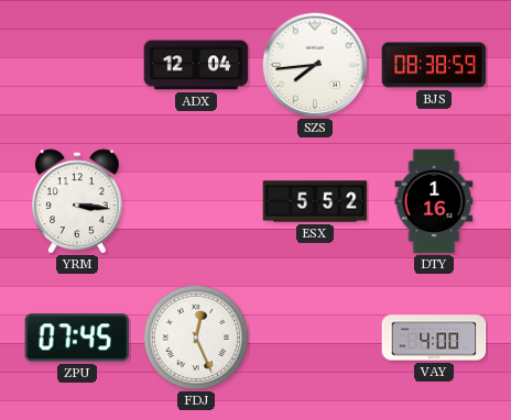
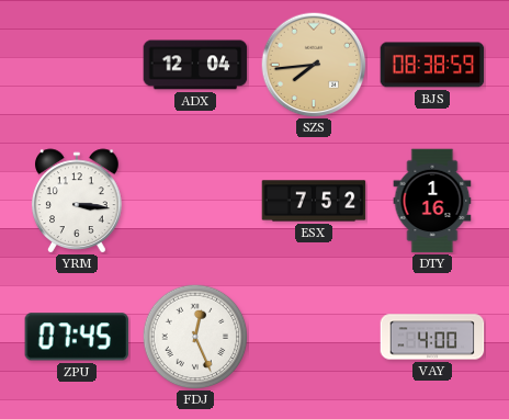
SZS dial: white -> champagne (314, 65)
ESX: 5:52 -> 7:52 (314, 201)
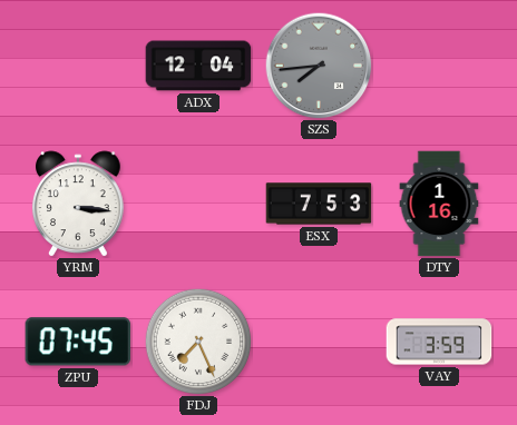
SZS dial: champagne -> grey (319, 66)
BJS: 08:38 -> none (432, 65)
ESX: 7:52 -> 7:53 (319, 204)
FDJ: 12:26 -> 7:26 (198, 342)
VAY: 4:00 -> 3:59 (439, 342)
